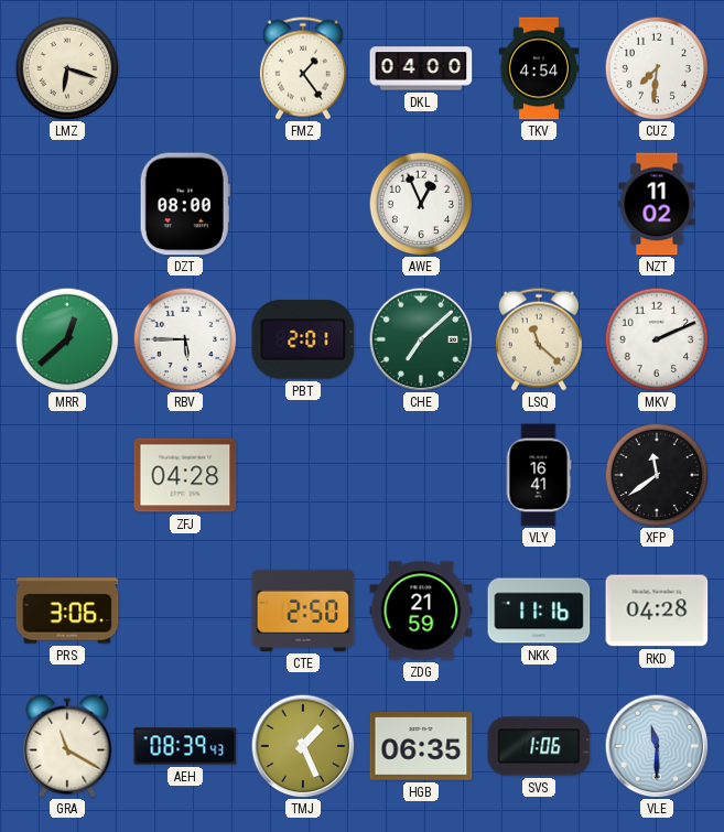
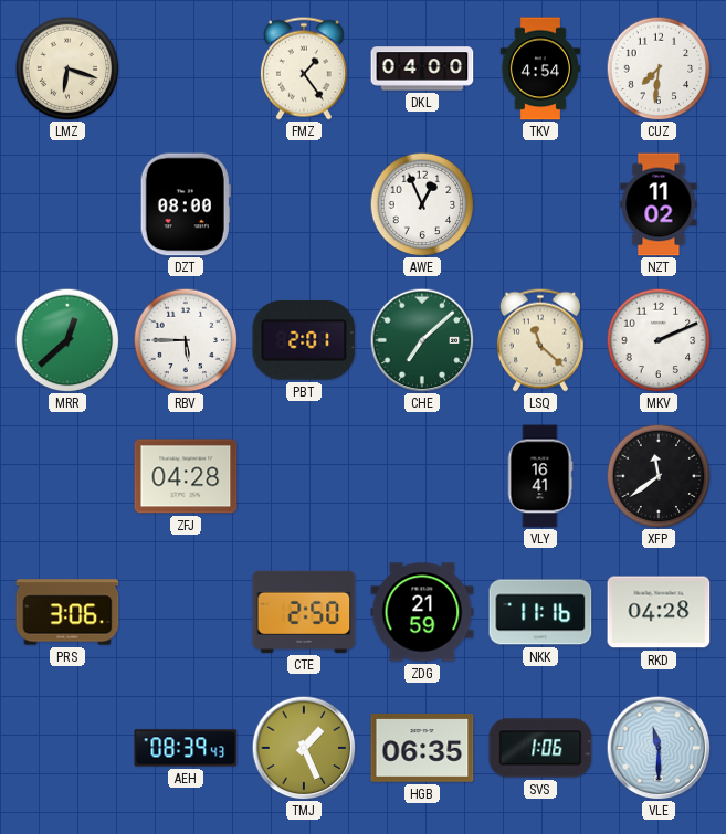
GRA: 11:20 -> none (67, 746)
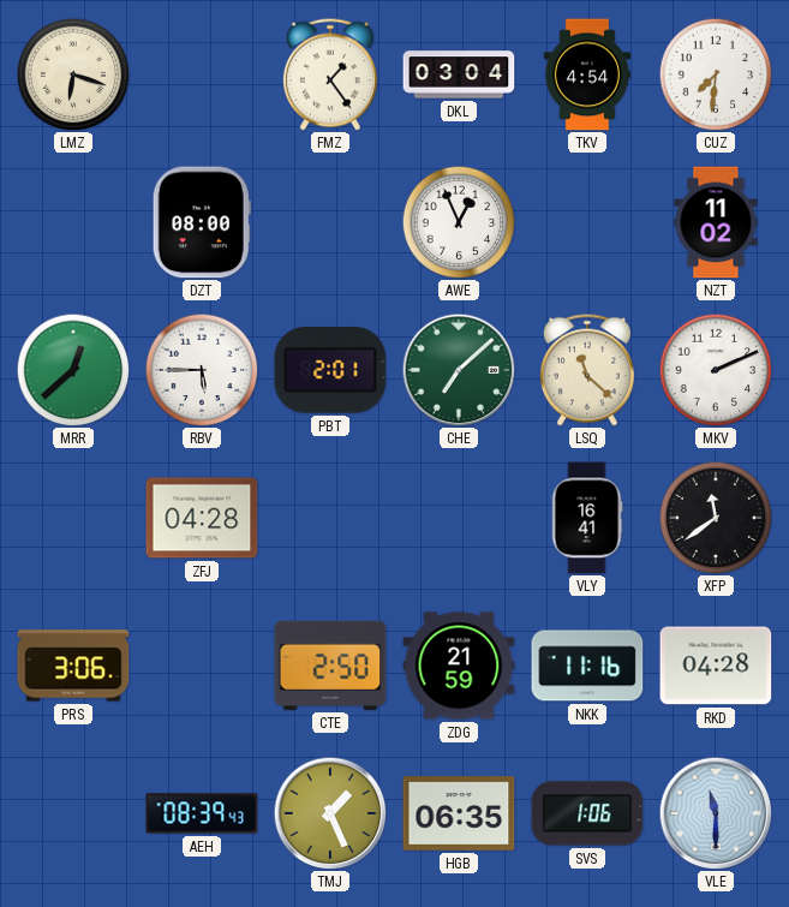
DKL: 04:00 -> 03:04 (459, 74)
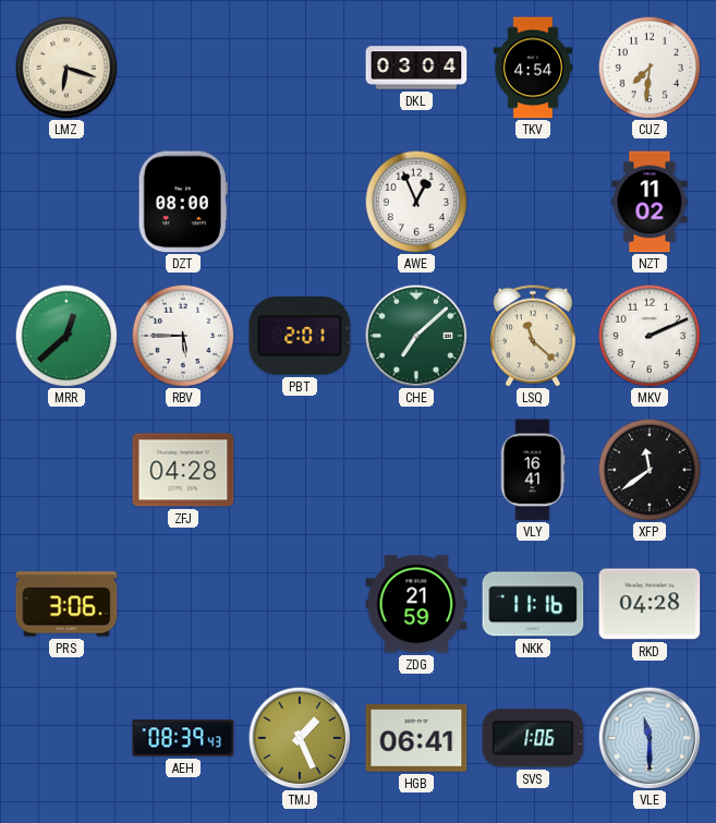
FMZ: 1:24 -> none (330, 74)
CTE: 2:50 -> none (330, 666)
HGB: 06:35 -> 06:41 (416, 738)
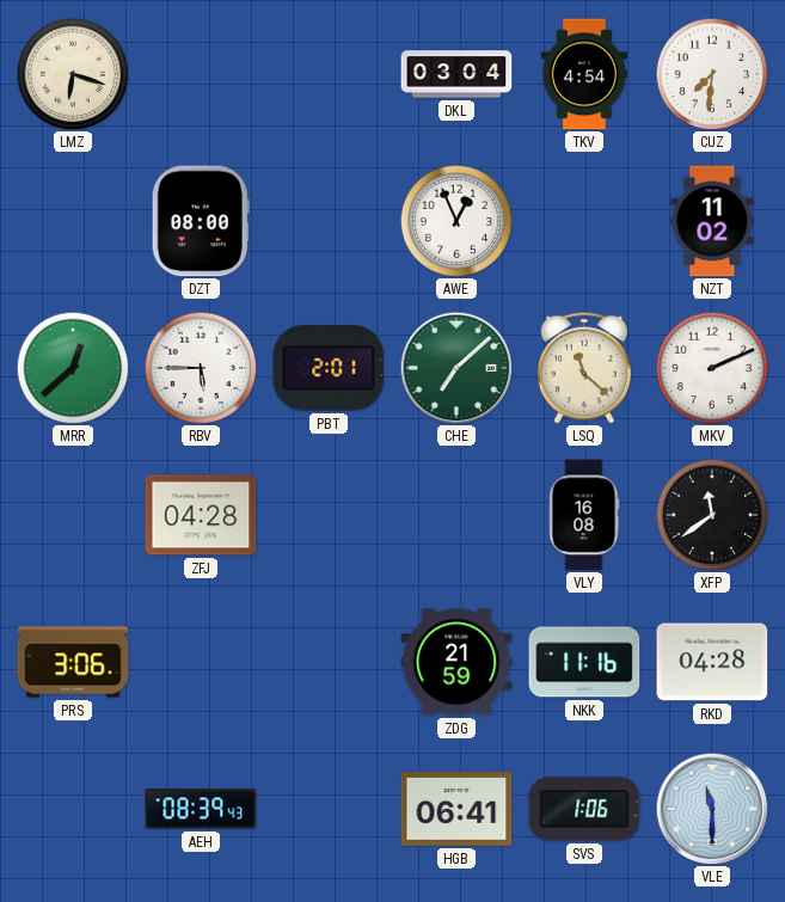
VLY: 16:41 -> 16:08 (584, 515)
TMJ: 1:26 -> none (300, 738)
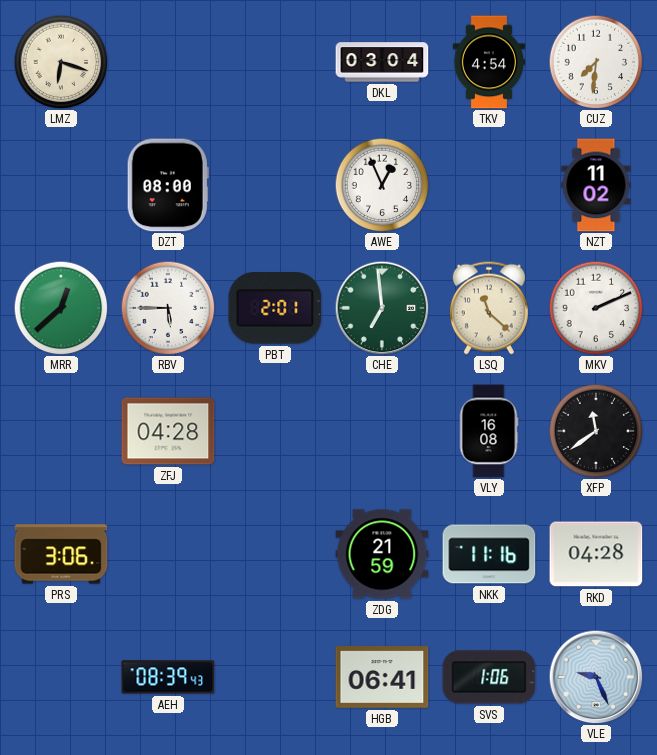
CHE: 7:08 -> 6:59 (382, 308)
VLE: 11:30 -> 9:26 (596, 677)
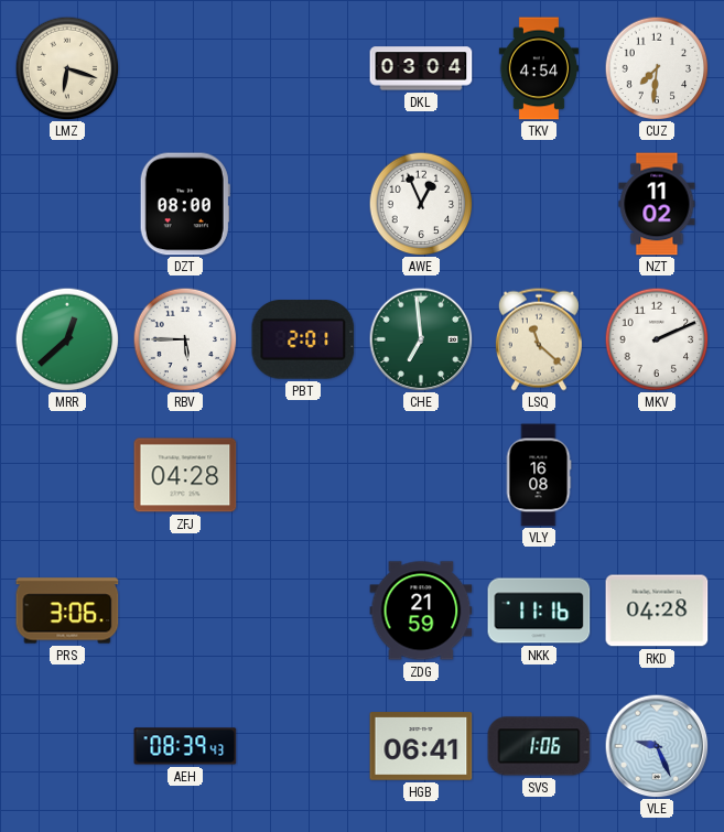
XFP: 11:39 -> none (596, 431)
